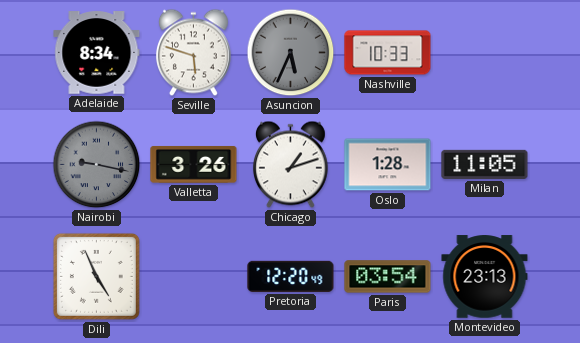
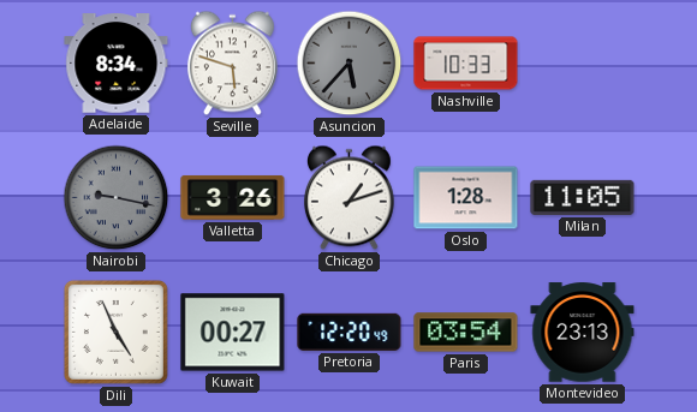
Asuncion: 5:34 -> 5:37 (350, 64)
Kuwait: none -> 00:27 (233, 333)
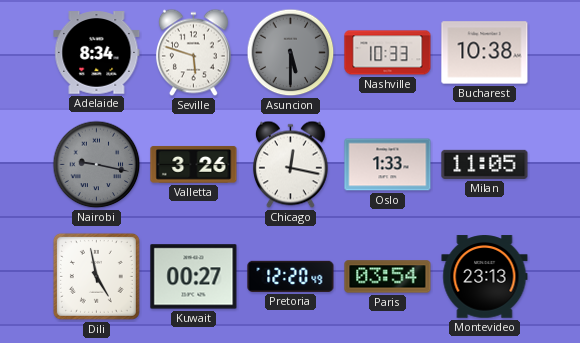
Asuncion: 5:37 -> 5:30 (291, 53)
Bucharest: none -> 10:38 (485, 53)
Chicago: 1:12 -> 12:17 (290, 165)
Oslo: 1:28 -> 1:33 (388, 165)
Dili: 4:56 -> 4:58 (96, 276)
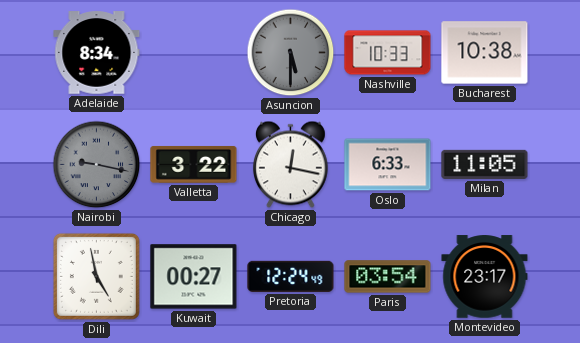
Seville: 5:48 -> none (193, 53)
Valletta: 3:26 -> 3:22 (194, 164)
Oslo: 1:33 -> 6:33 (388, 165)
Pretoria: 12:20 -> 12:24 (291, 276)
Montevideo: 23:13 -> 23:17 (485, 277)
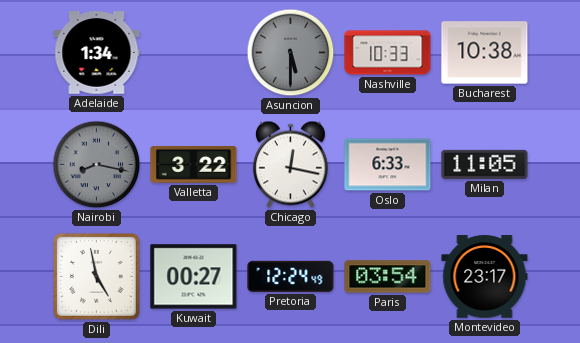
Adelaide: 8:34 -> 1:34 (97, 53)
Nairobi: 9:17 -> 8:17 (97, 165)
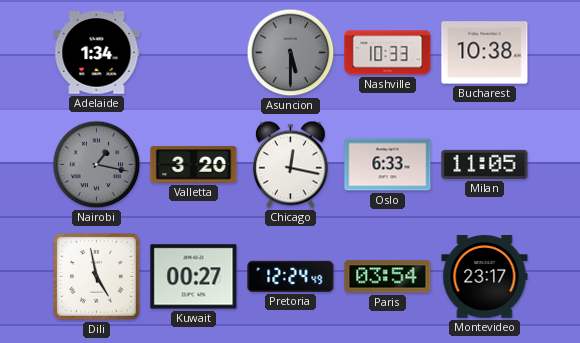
Nairobi: 8:17 -> 1:17 (97, 165)
Valletta: 3:22 -> 3:20 (194, 164)
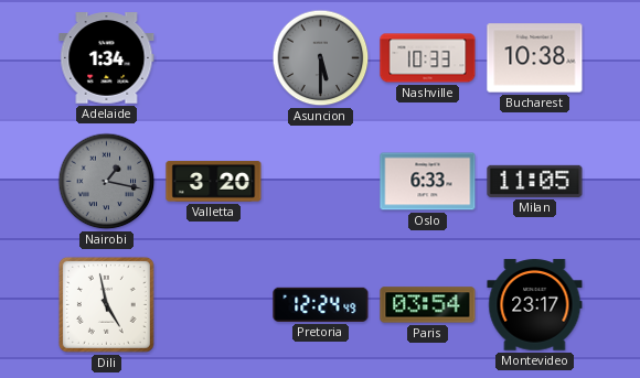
Chicago: 12:17 -> none (290, 165)
Kuwait: 00:27 -> none (194, 277)
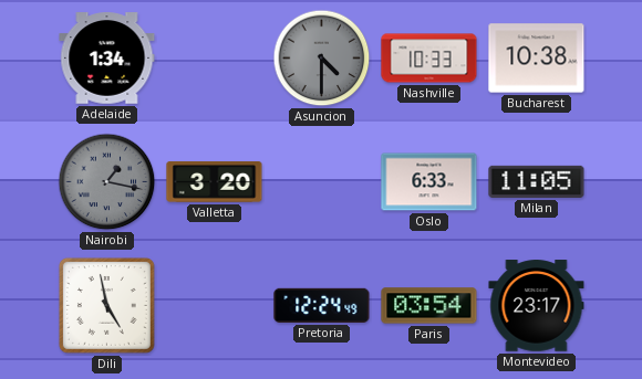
Asuncion: 5:30 -> 4:30 (322, 59)
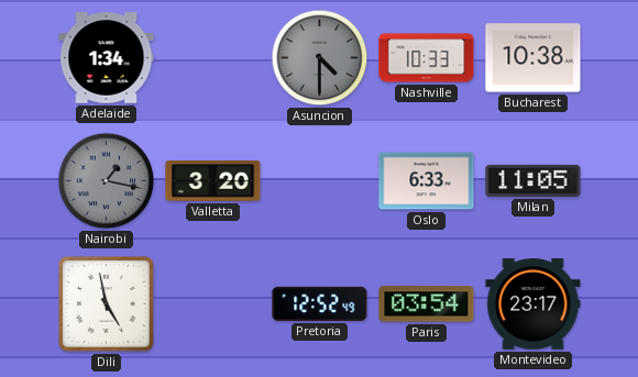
Pretoria: 12:24 -> 12:52 (320, 303)
